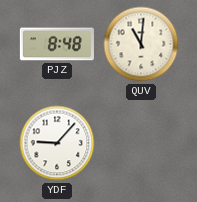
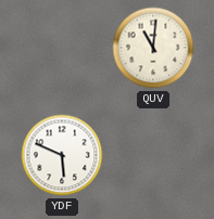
PJZ: 8:48 -> none (57, 44)
YDF: 9:07 -> 5:49 (62, 155)
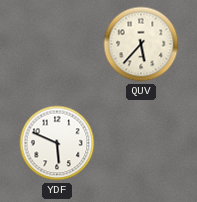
QUV: 11:01 -> 5:37 (141, 44)
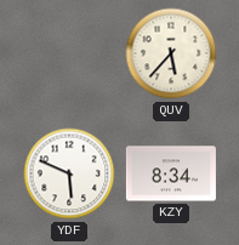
KZY: none -> 8:34 (171, 173)
